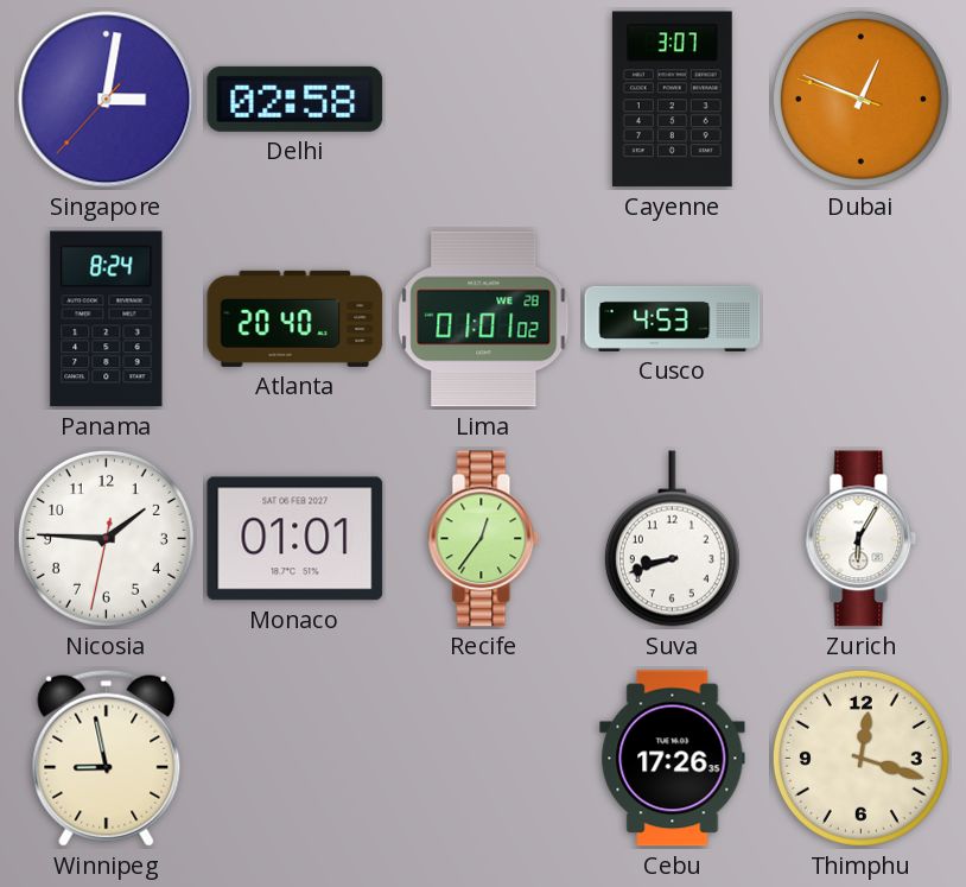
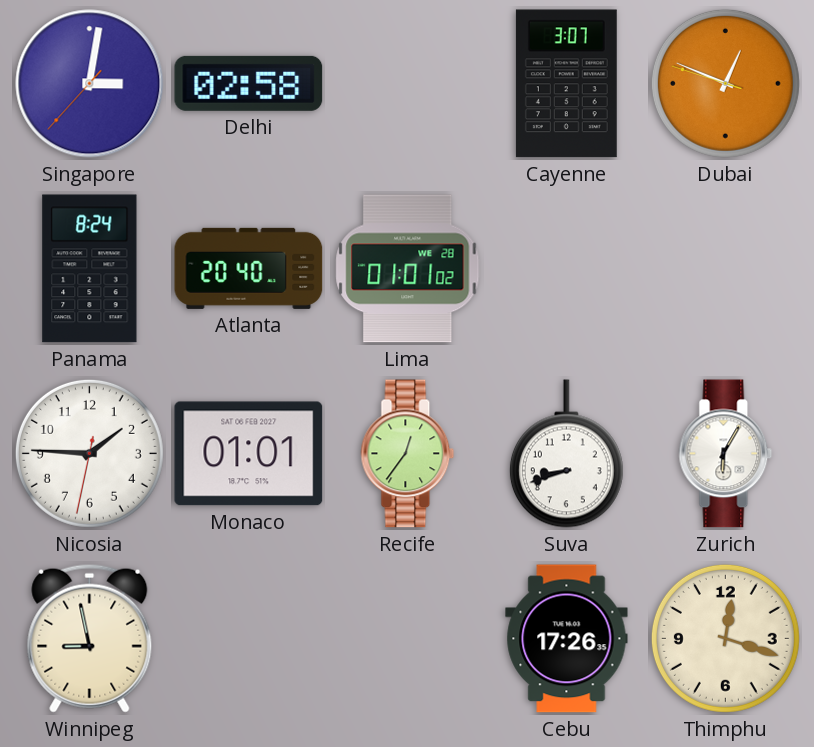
Cusco: 4:53 -> none (673, 318)
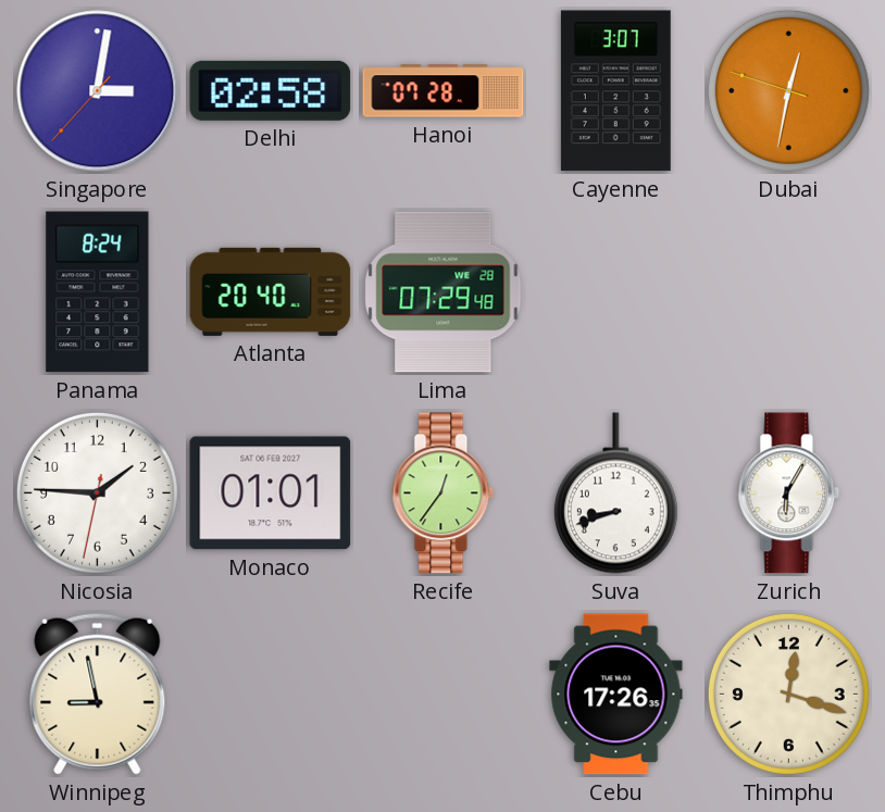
Hanoi: none -> 07:28 (444, 91)
Dubai: 12:48 -> 12:31 (788, 90)
Lima: 01:01 -> 07:29 (444, 292)
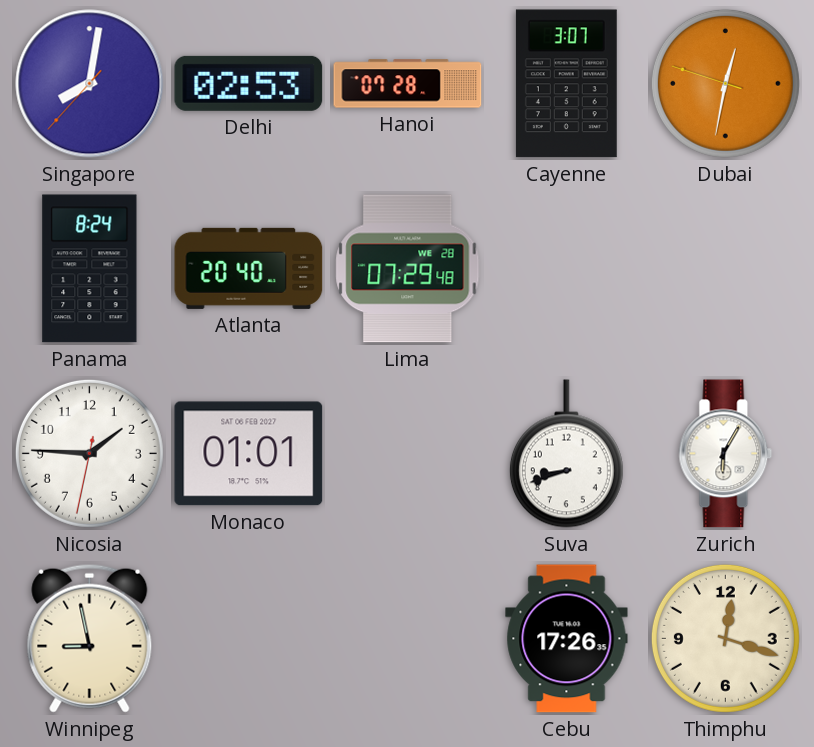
Singapore: 3:01 -> 8:01 (90, 84)
Delhi: 02:58 -> 02:53 (249, 83)
Recife: 12:36 -> none (444, 494)
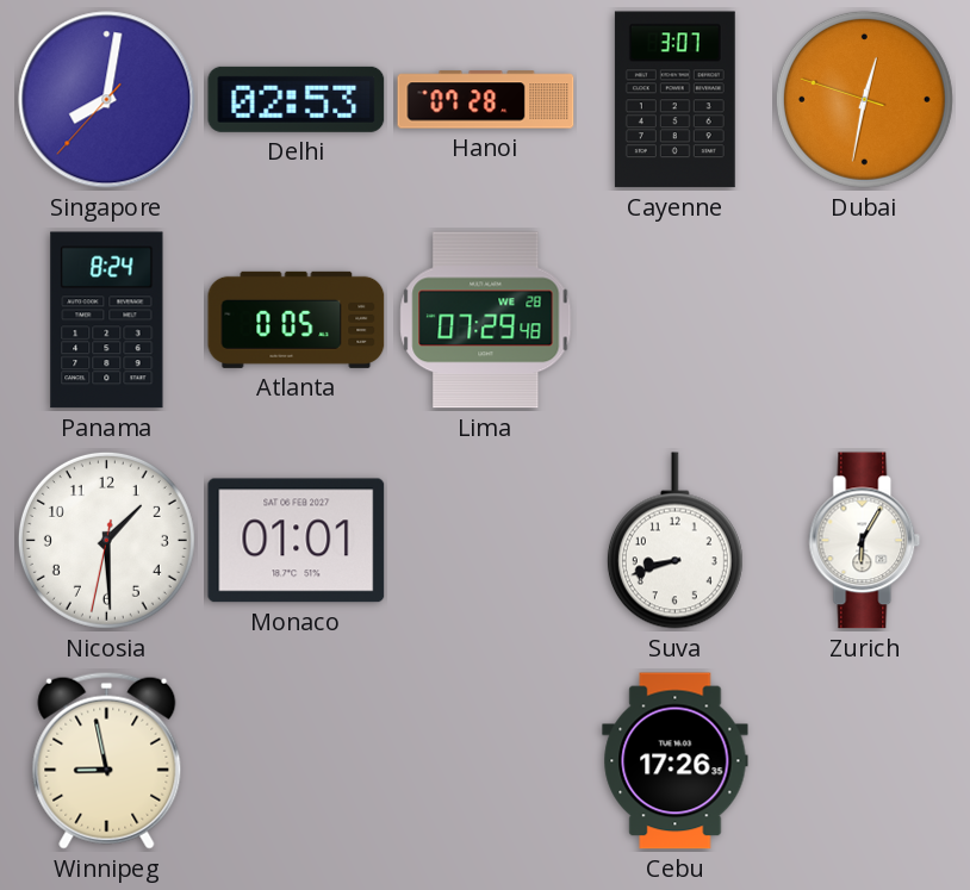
Atlanta: 20:40 -> 0:05 (297, 319)
Nicosia: 1:45 -> 1:29 (106, 540)
Thimphu: 12:18 -> none (725, 638)
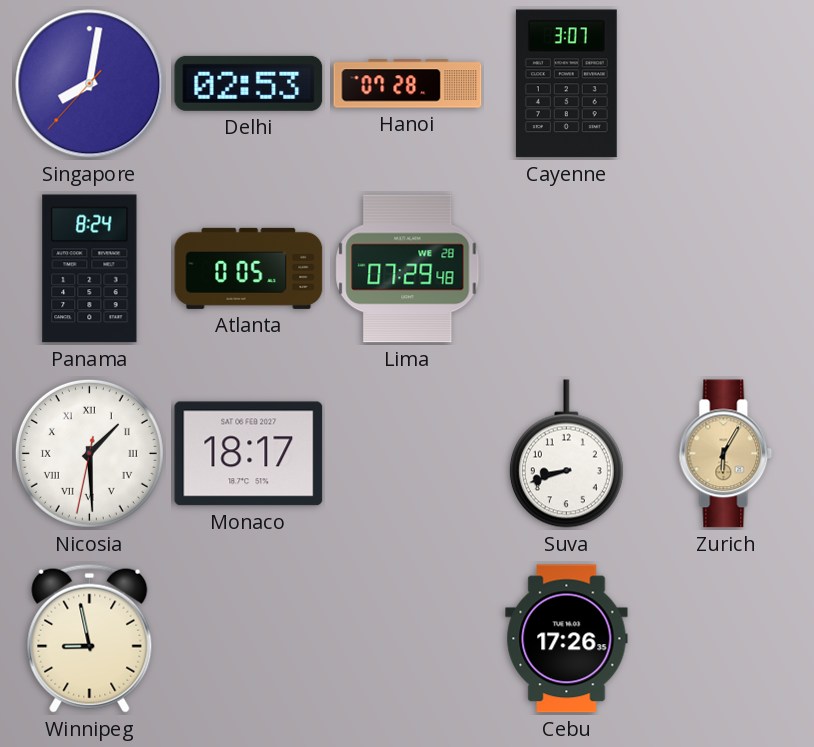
Dubai: 12:31 -> none (864, 99)
Nicosia numerals: Arabic -> Roman (89, 453)
Monaco: 01:01 -> 18:17 (249, 454)
Zurich dial: white -> champagne (726, 454)
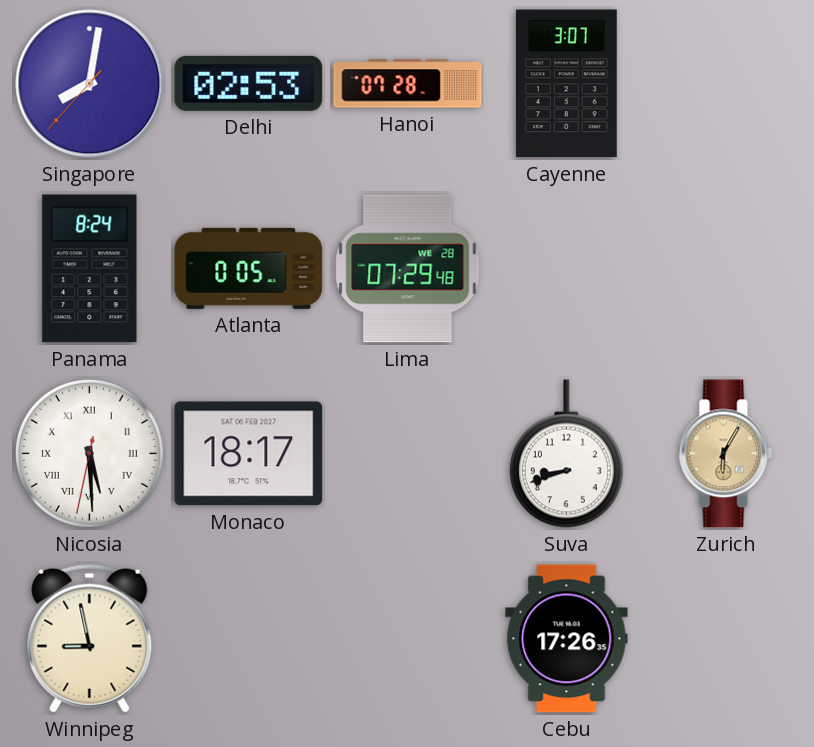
Nicosia: 1:29 -> 5:29 (89, 453)
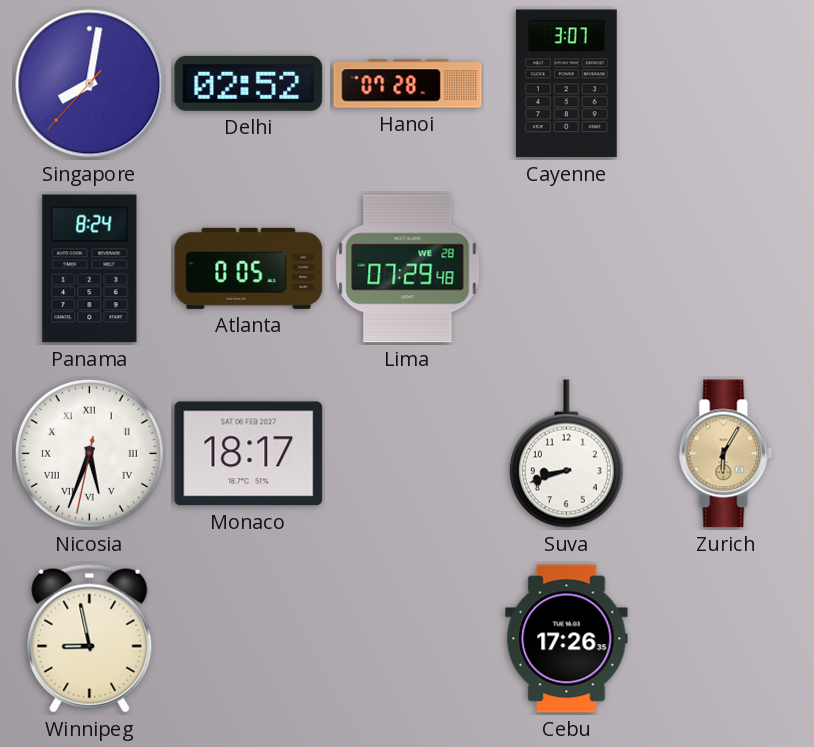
Delhi: 02:53 -> 02:52 (249, 83)
Nicosia: 5:29 -> 5:33 (89, 453)
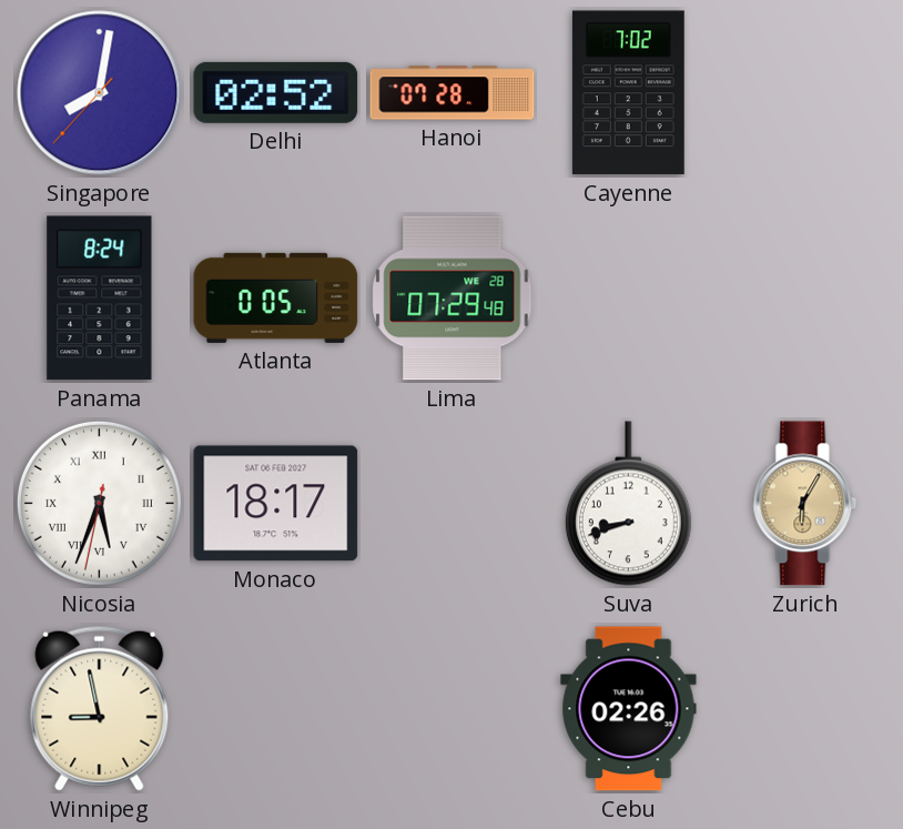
Cayenne: 3:07 -> 7:02 (628, 93)
Cebu: 17:26 -> 02:26 (629, 709)
